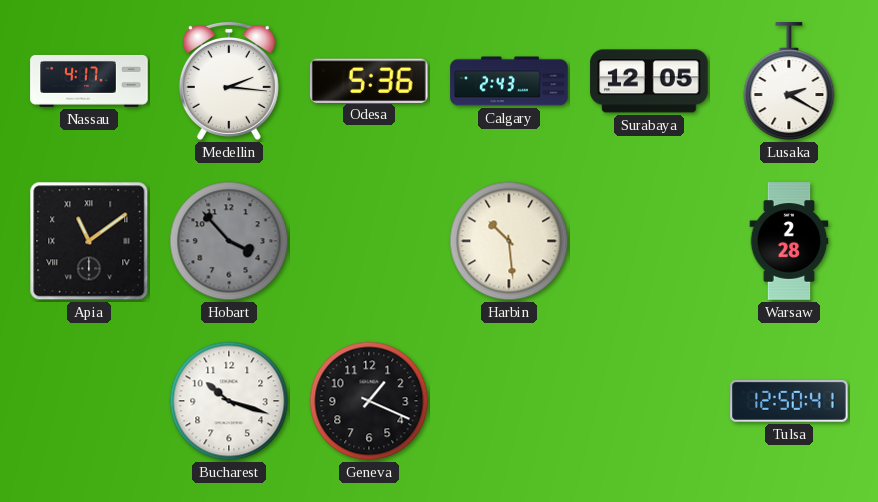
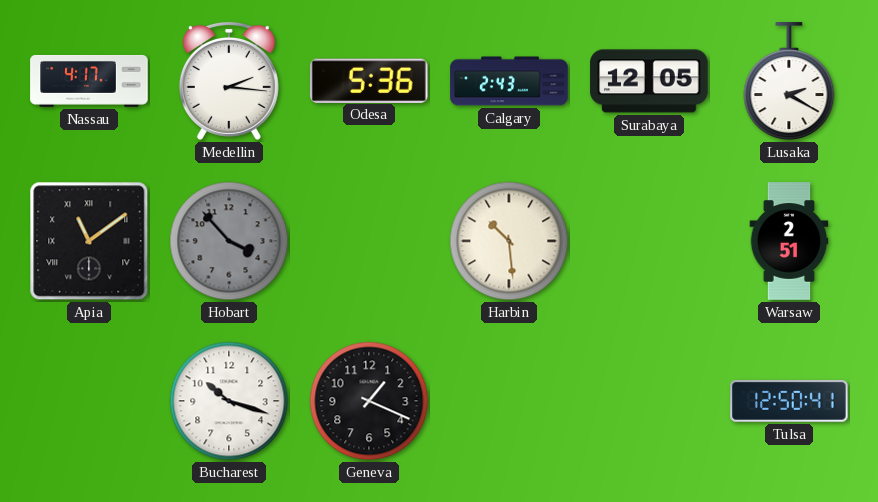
Warsaw: 2:28 -> 2:51 (789, 241)
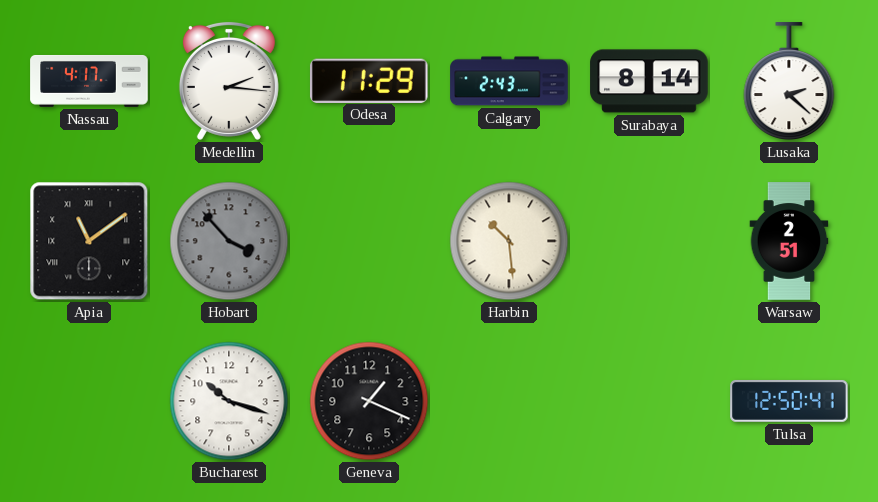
Odesa: 5:36 -> 11:29 (369, 80)
Surabaya: 12:05 -> 8:14 (649, 81)
Lusaka: 2:20 -> 2:22 (789, 82)
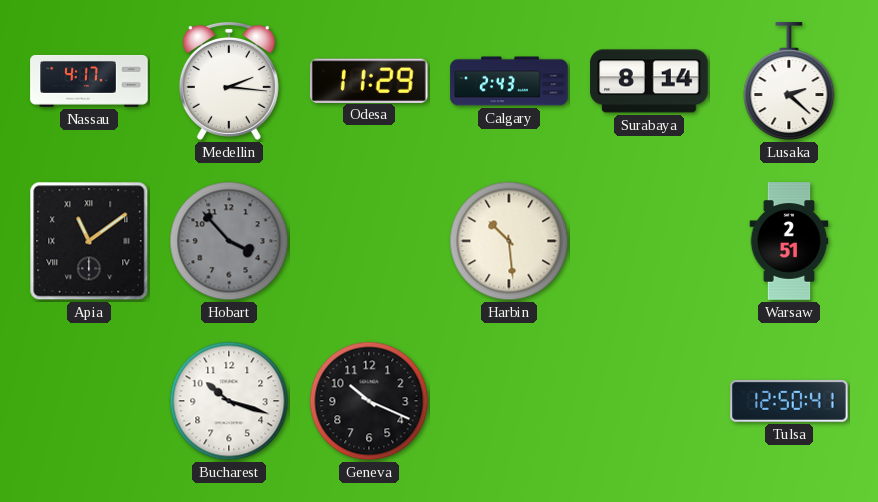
Geneva: 1:19 -> 10:19 (369, 401)
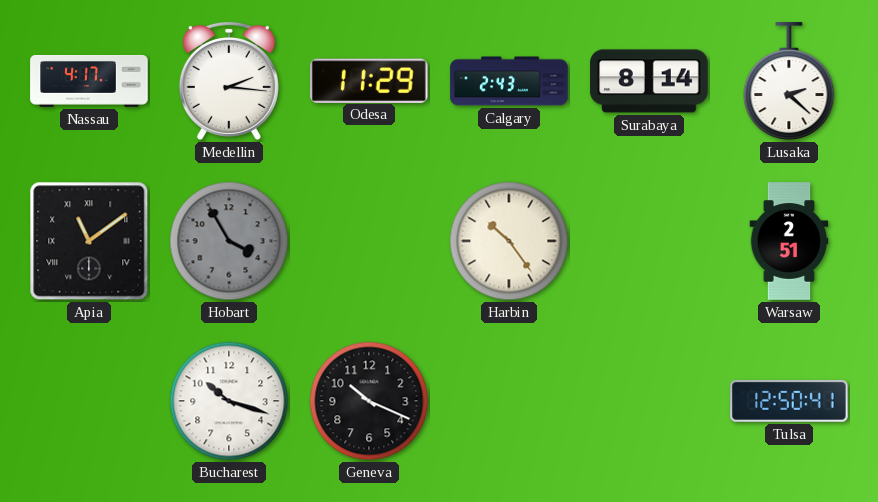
Hobart: 3:53 -> 3:55 (229, 241)
Harbin: 10:29 -> 10:24 (509, 241)
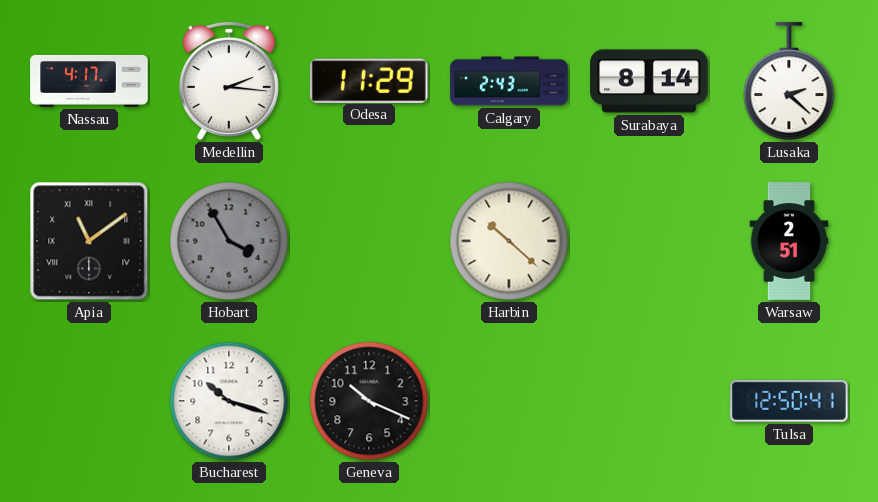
Harbin: 10:24 -> 10:22 (509, 241)
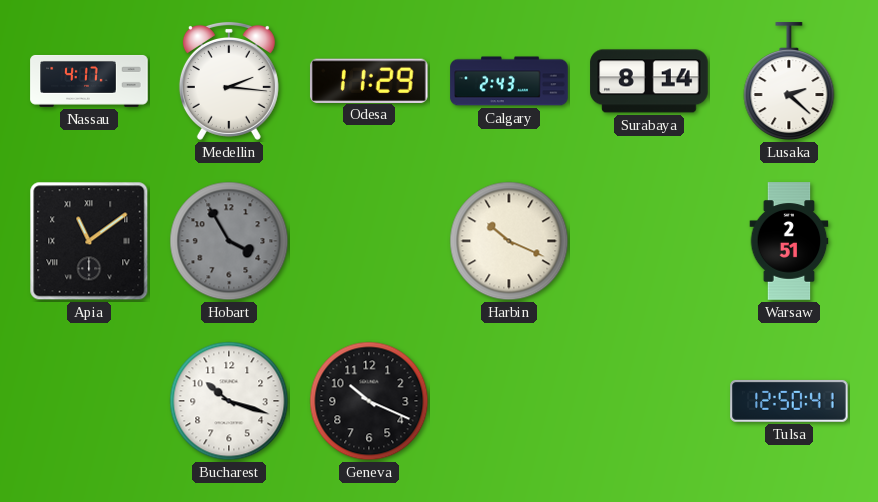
Harbin: 10:22 -> 10:19 (509, 241)
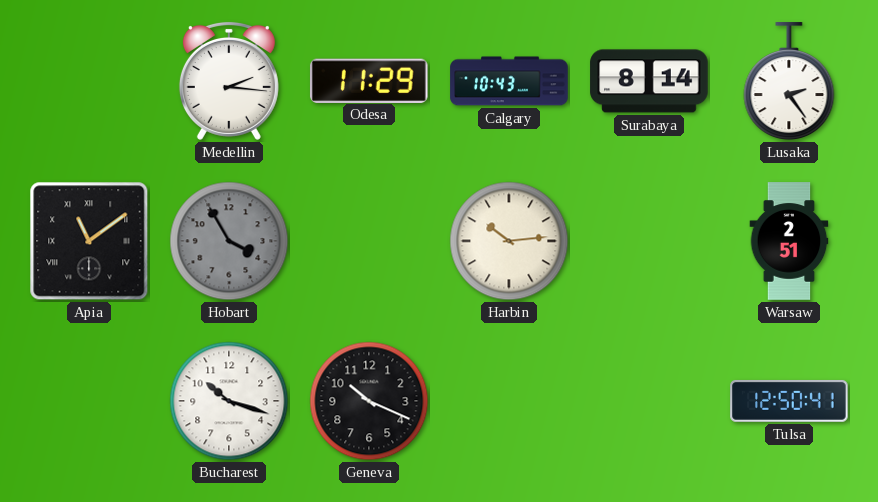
Nassau: 4:17 -> none (89, 81)
Calgary: 2:43 -> 10:43 (509, 81)
Lusaka: 2:22 -> 2:24 (789, 82)
Harbin: 10:19 -> 10:14 (509, 241)
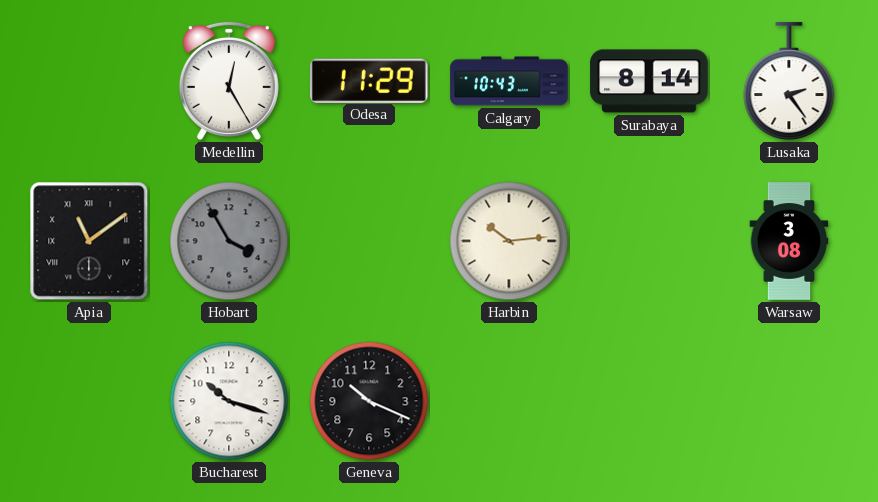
Medellin: 2:16 -> 12:25 (229, 81)
Warsaw: 2:51 -> 3:08 (789, 241)
Tulsa: 12:50 -> none (789, 401)
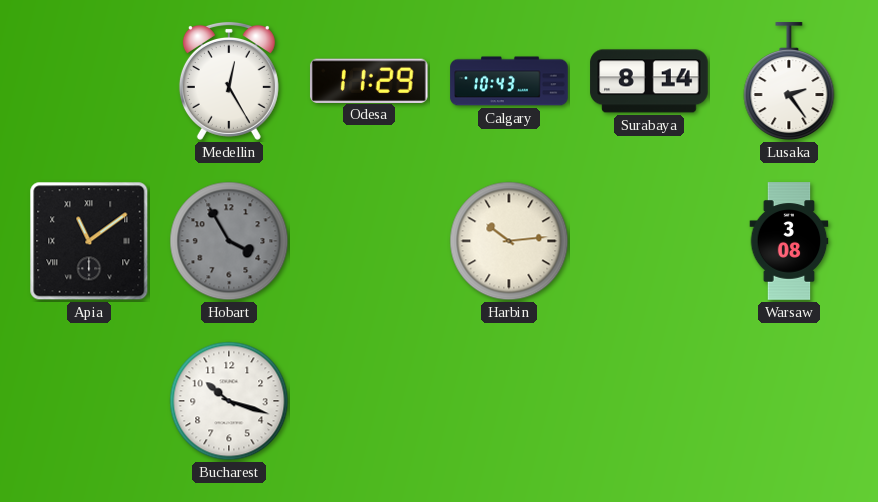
Geneva: 10:19 -> none (369, 401)
